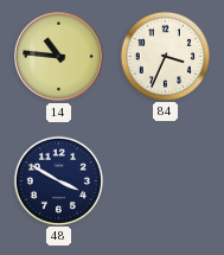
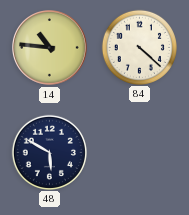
84: 3:34 -> 4:22 (139, 47)
48: 3:50 -> 5:50 (49, 152)
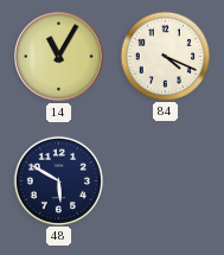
14: 10:46 -> 11:05 (59, 57)
84: 4:22 -> 4:19 (165, 56)
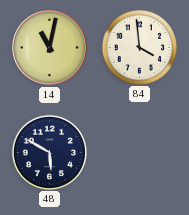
14: 11:05 -> 11:02 (50, 48)
84: 4:19 -> 3:59 (139, 47)
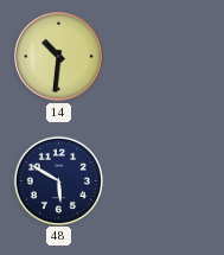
14: 11:02 -> 10:31 (59, 57)
84: 3:59 -> none (139, 47)
